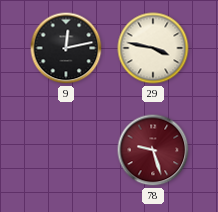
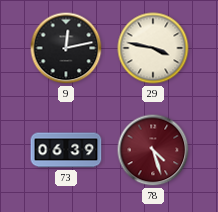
73: none -> 06:39 (66, 150)
78: 9:27 -> 4:27 (153, 150)
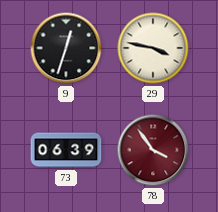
9: 12:13 -> 12:33 (66, 48)
78: 4:27 -> 3:54 (153, 150)
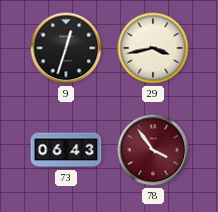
29: 3:47 -> 3:43 (153, 48)
73: 06:39 -> 06:43 (66, 150)
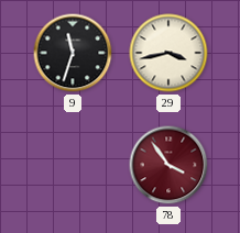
9: 12:33 -> 11:33 (73, 53)
73: 06:43 -> none (66, 150)
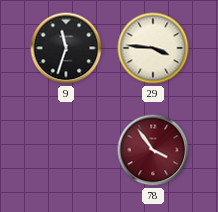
29: 3:43 -> 3:46 (153, 48)
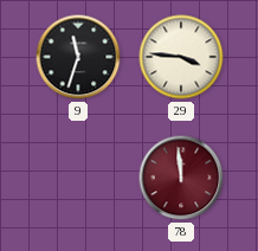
78: 3:54 -> 11:59 (181, 178)
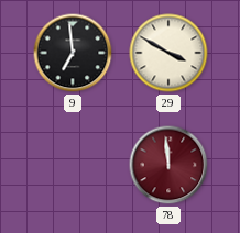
9: 11:33 -> 6:59 (73, 53)
29: 3:46 -> 3:50 (168, 53)
